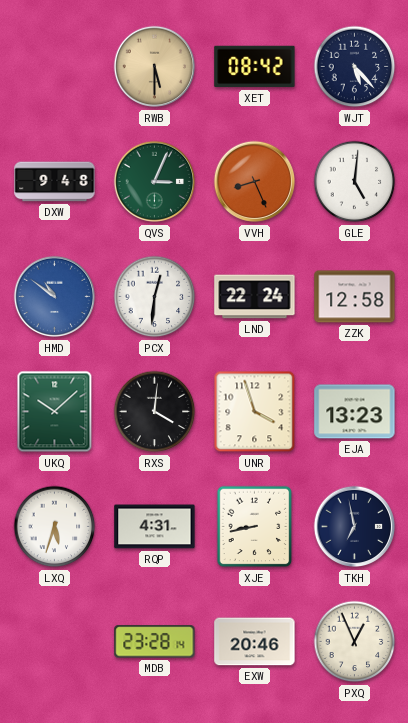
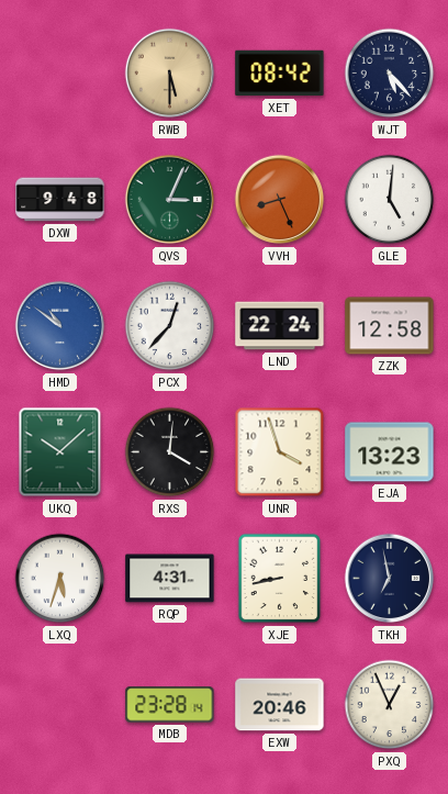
PCX: 12:31 -> 12:37 (170, 326)
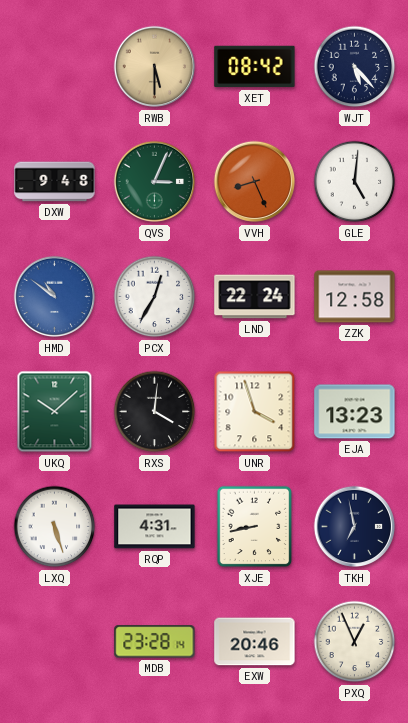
PCX: 12:37 -> 12:35 (155, 297)
LXQ: 5:33 -> 5:27 (55, 527)
